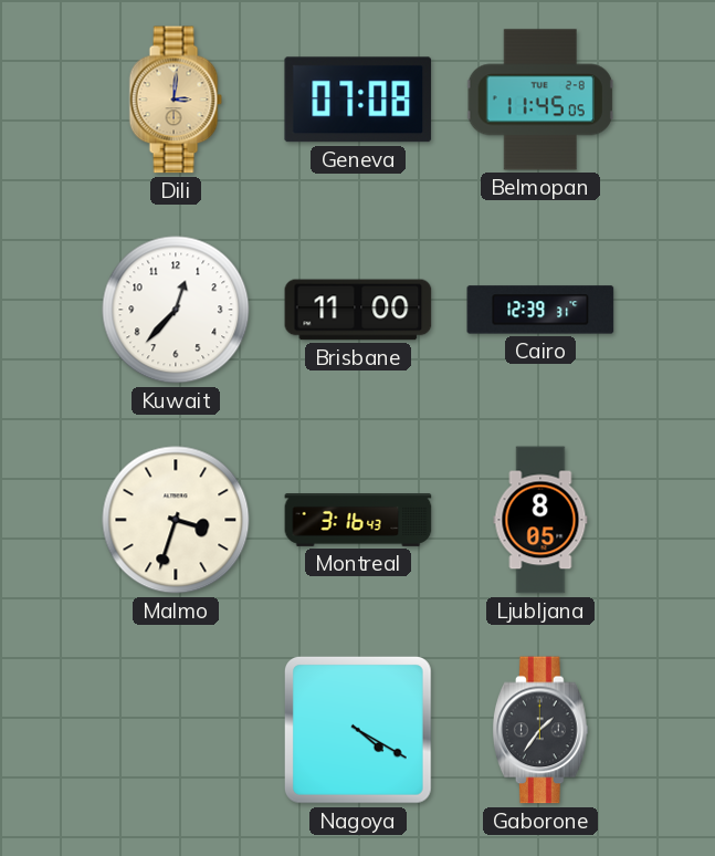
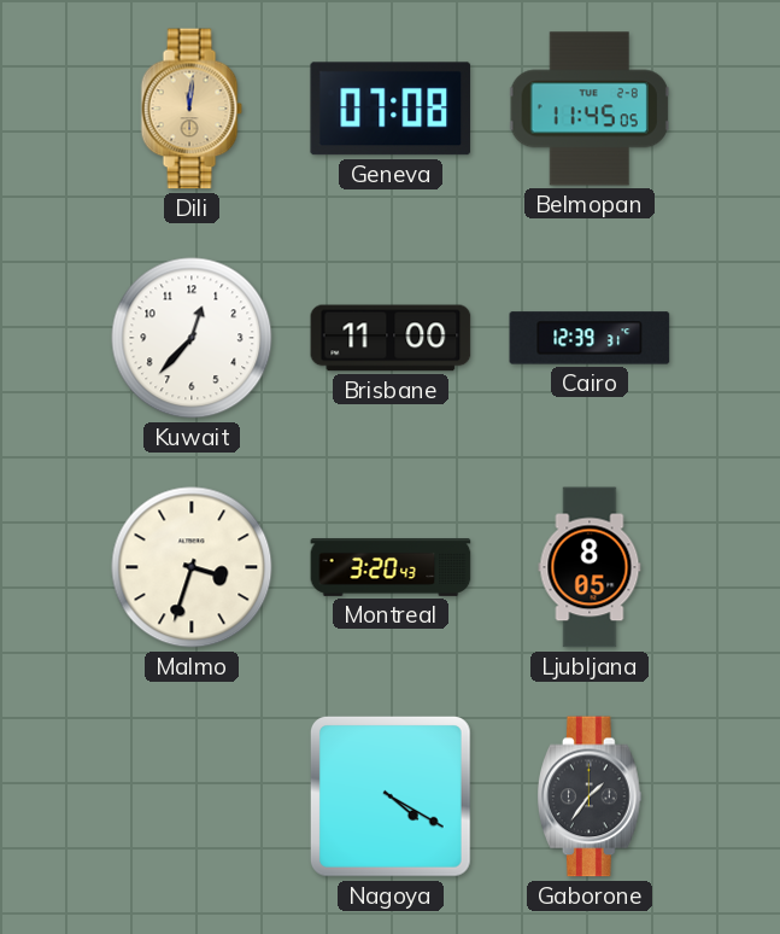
Dili: 3:01 -> 12:01 (192, 109)
Montreal: 3:16 -> 3:20 (391, 568)
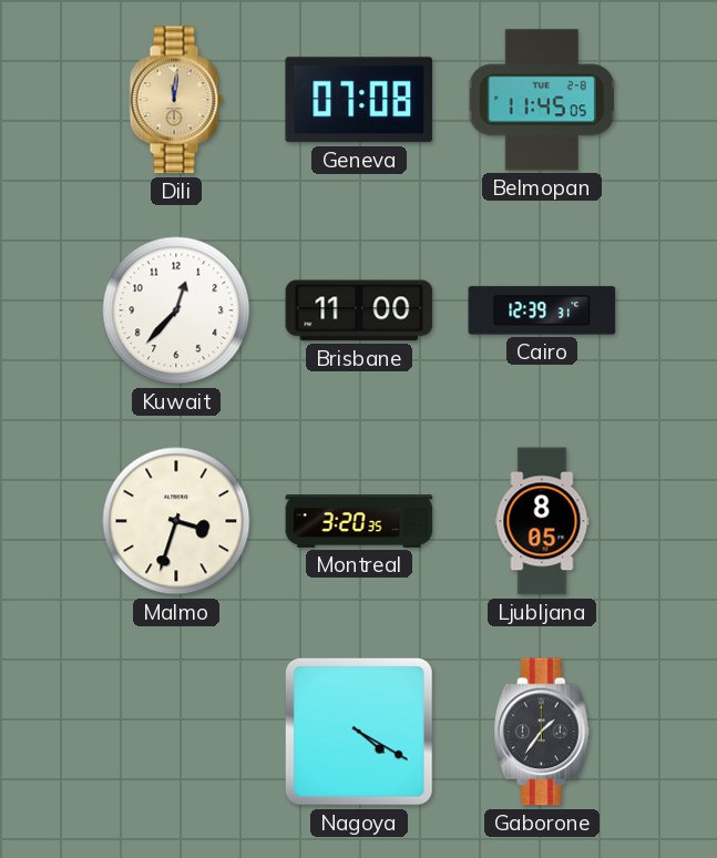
Montreal: 3:20:43 -> 3:20:35 (359, 522)
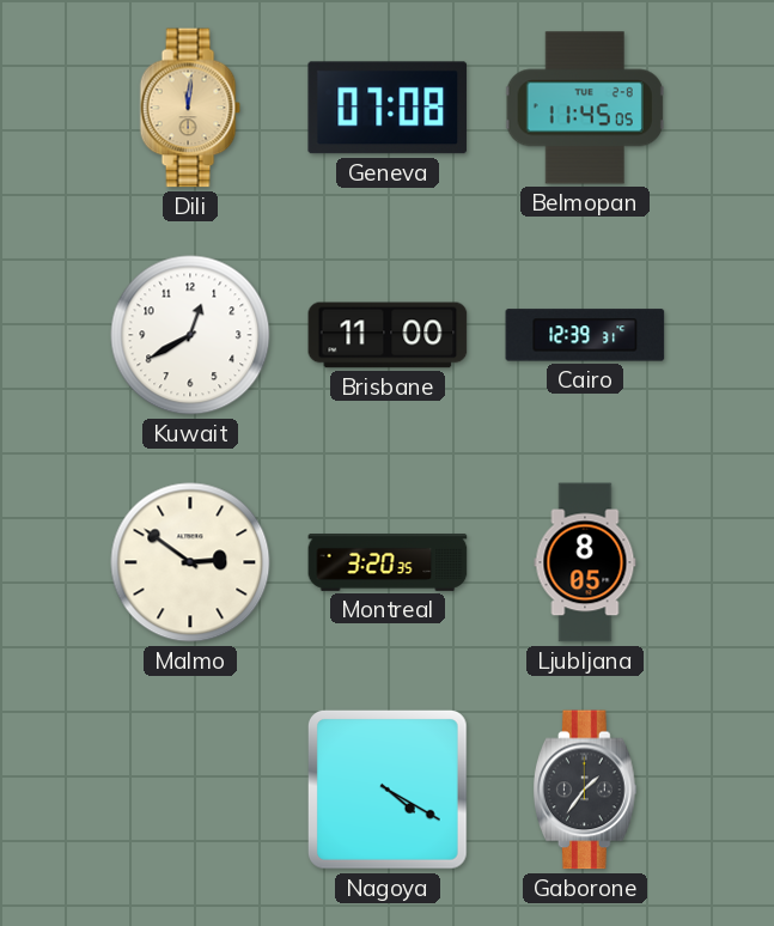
Kuwait: 12:37 -> 12:40 (190, 335)
Malmo: 3:33 -> 2:51 (190, 562)
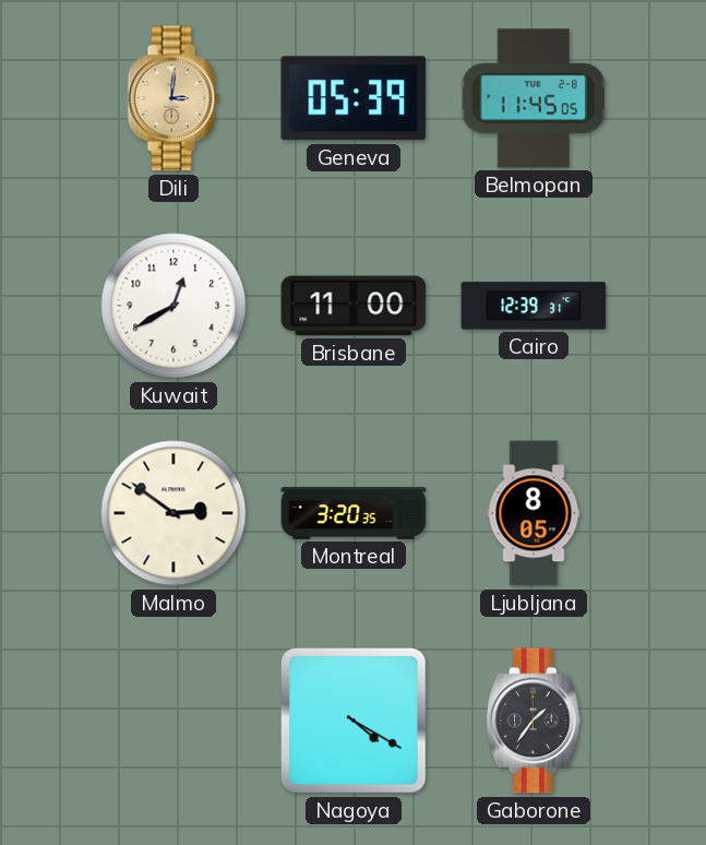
Dili: 12:01 -> 3:01 (173, 98)
Geneva: 07:08 -> 05:39 (354, 98)
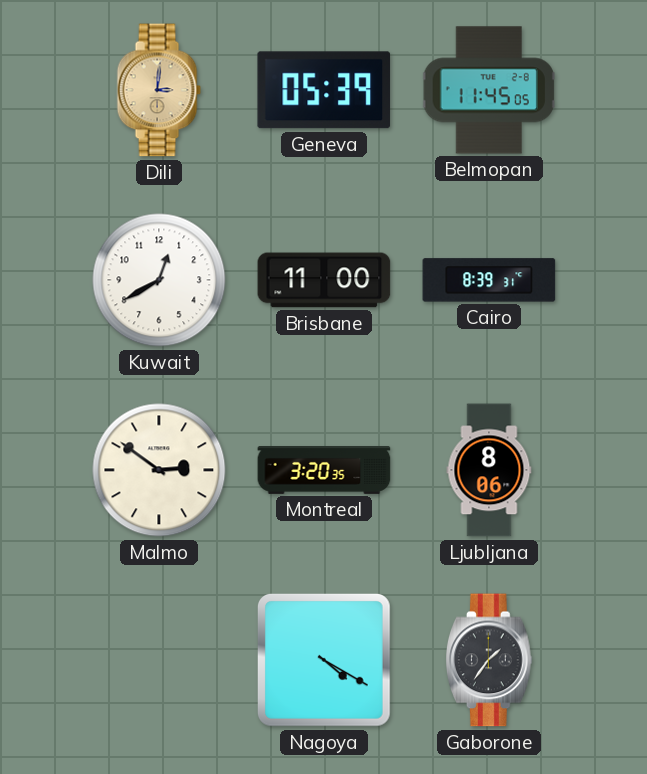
Cairo: 12:39 -> 8:39 (489, 280)
Ljubljana: 8:05 -> 8:06 (489, 470)
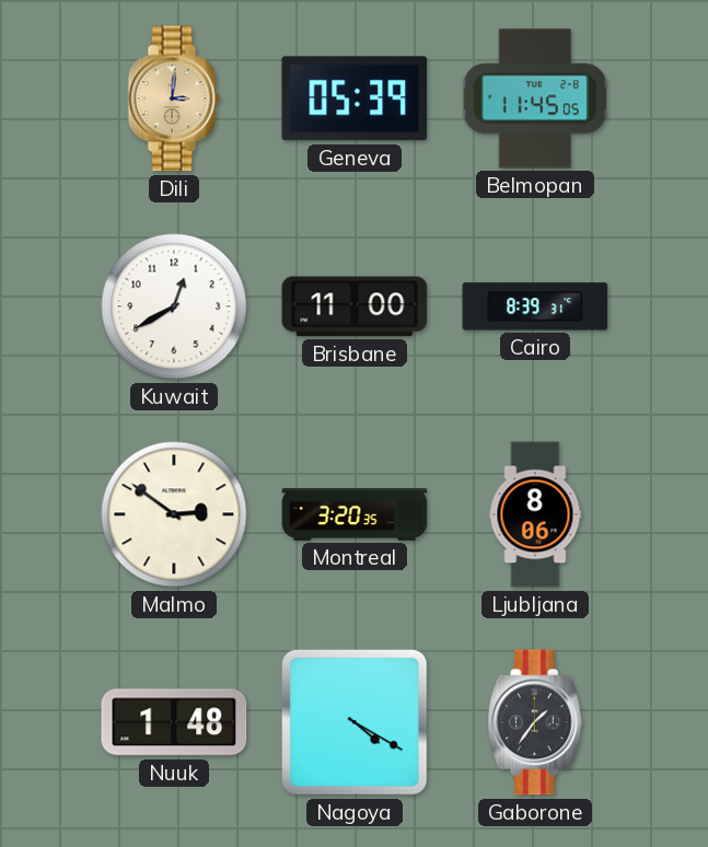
Nuuk: none -> 1:48 (174, 722)
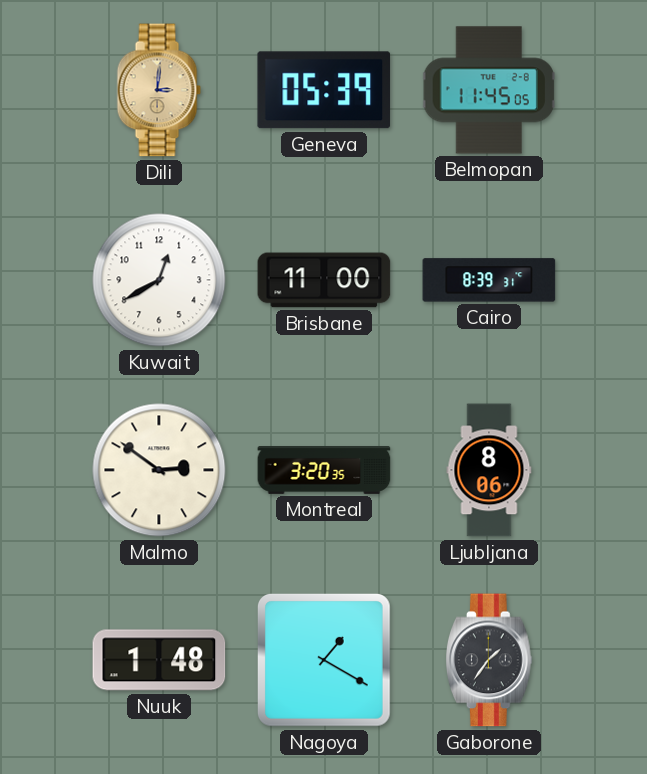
Nagoya: 4:20 -> 1:20 (324, 660)
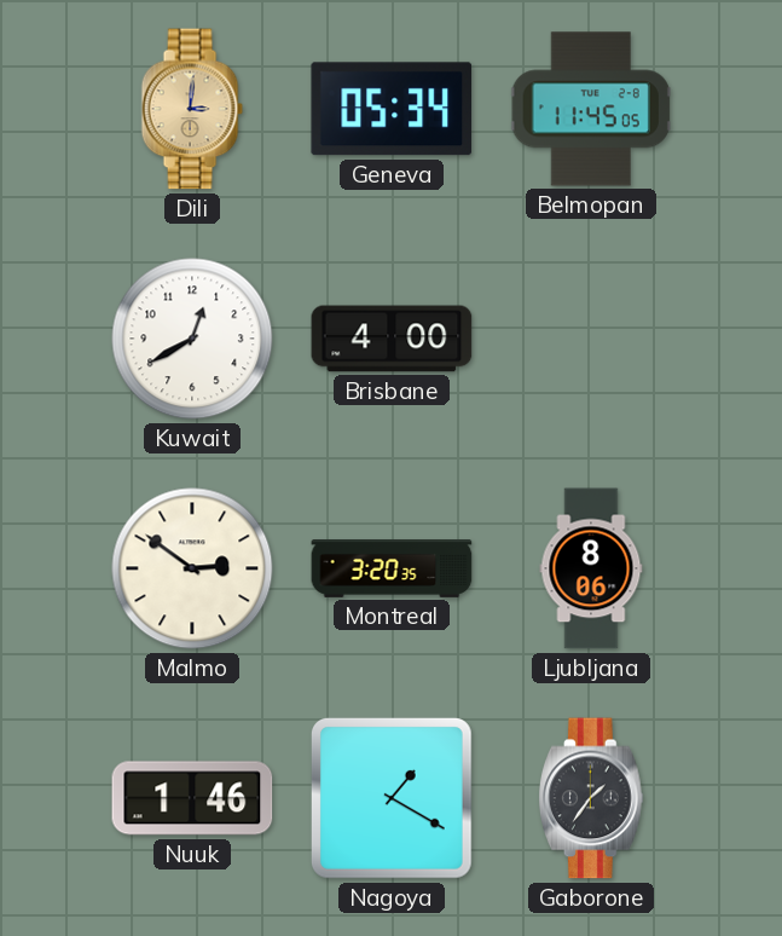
Geneva: 05:39 -> 05:34 (392, 109)
Brisbane: 11:00 -> 4:00 (392, 339)
Cairo: 8:39 -> none (489, 280)
Nuuk: 1:48 -> 1:46 (192, 798)
